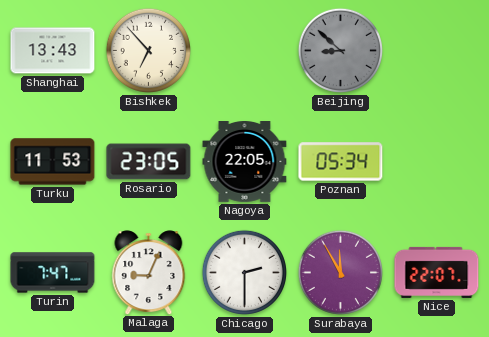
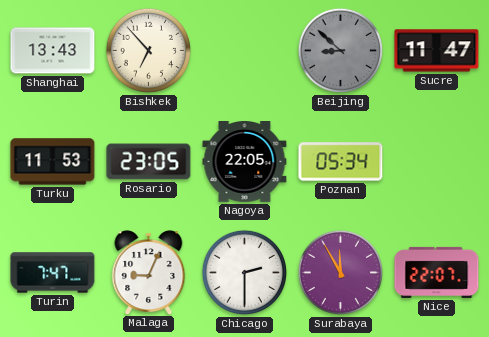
Sucre: none -> 11:47 (437, 51)
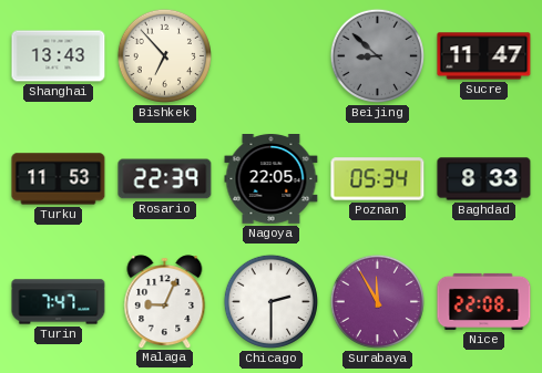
Rosario: 23:05 -> 22:39 (165, 179)
Baghdad: none -> 8:33 (484, 179)
Nice: 22:07 -> 22:08 (484, 301)
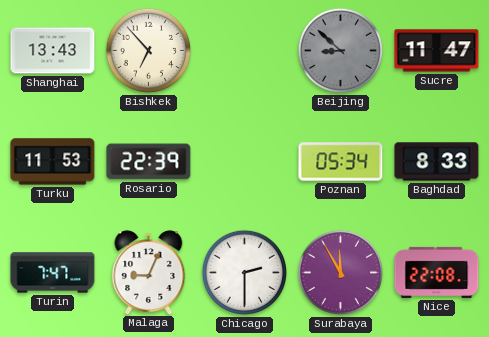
Nagoya: 22:05 -> none (272, 179)
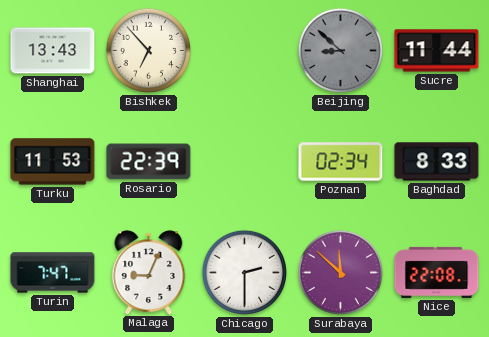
Sucre: 11:47 -> 11:44 (437, 51)
Poznan: 05:34 -> 02:34 (341, 162)
Surabaya: 11:55 -> 11:52 (340, 272)
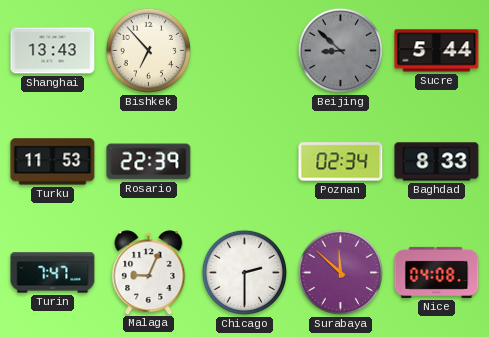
Sucre: 11:44 -> 5:44 (437, 51)
Nice: 22:08 -> 04:08 (437, 272)
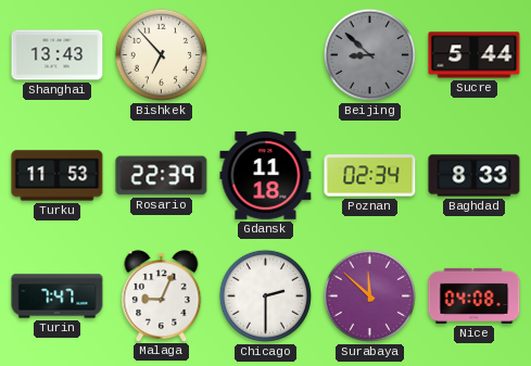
Gdansk: none -> 11:18 (266, 176)
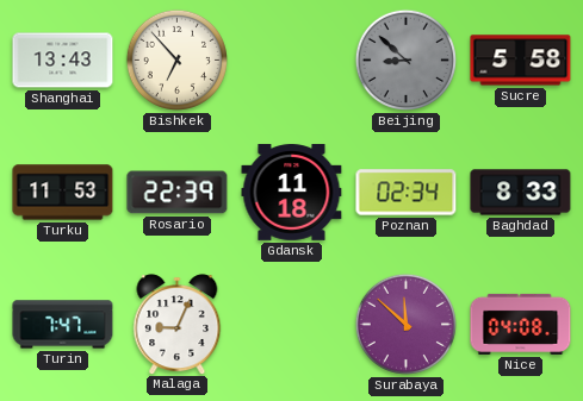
Sucre: 5:44 -> 5:58 (521, 61)
Chicago: 2:30 -> none (265, 295)
